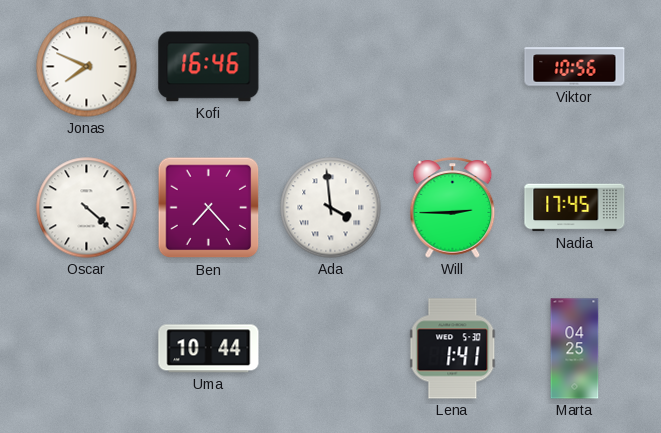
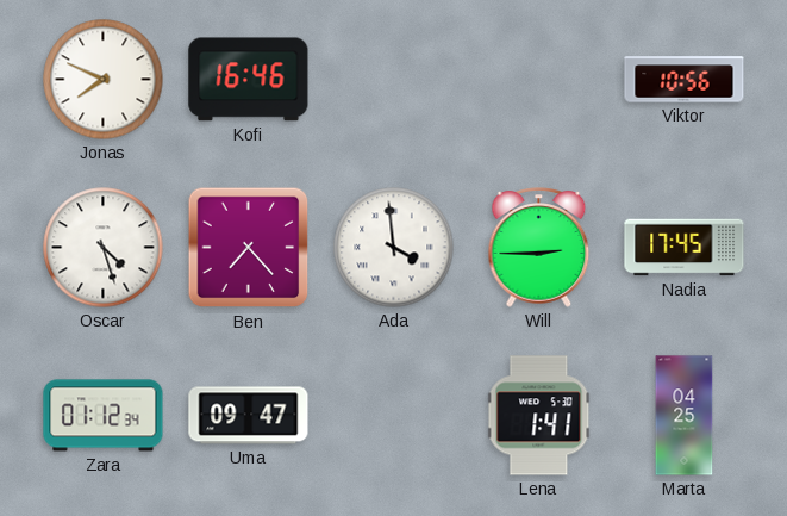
Oscar: 4:22 -> 4:27 (104, 248)
Zara: none -> 01:12 (104, 416)
Uma: 10:44 -> 09:47 (249, 416)
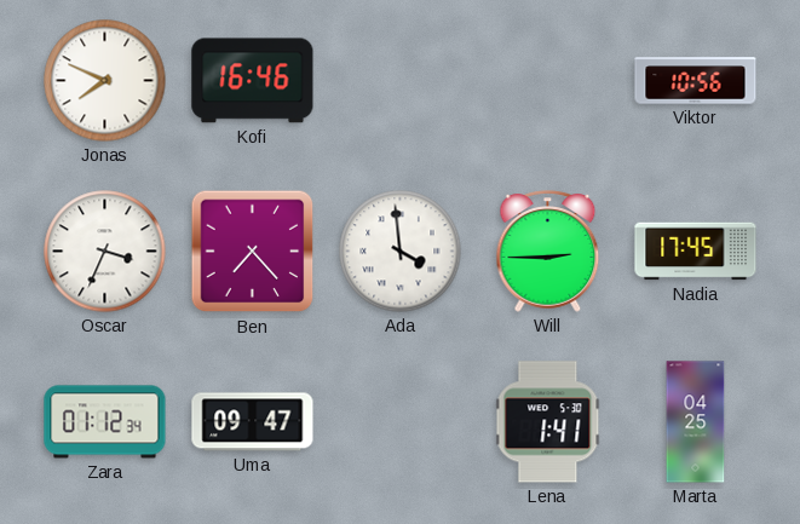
Oscar: 4:27 -> 3:34 (105, 252)
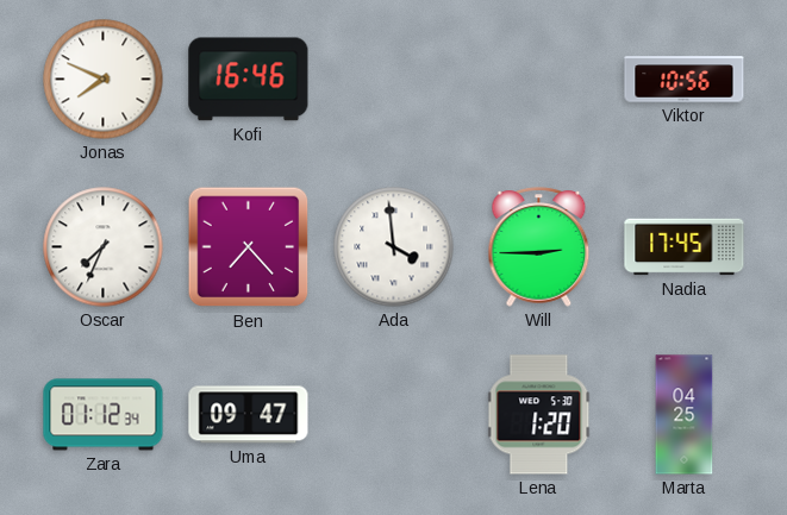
Oscar: 3:34 -> 7:34 (104, 247)
Lena: 1:41 -> 1:20 (539, 415)
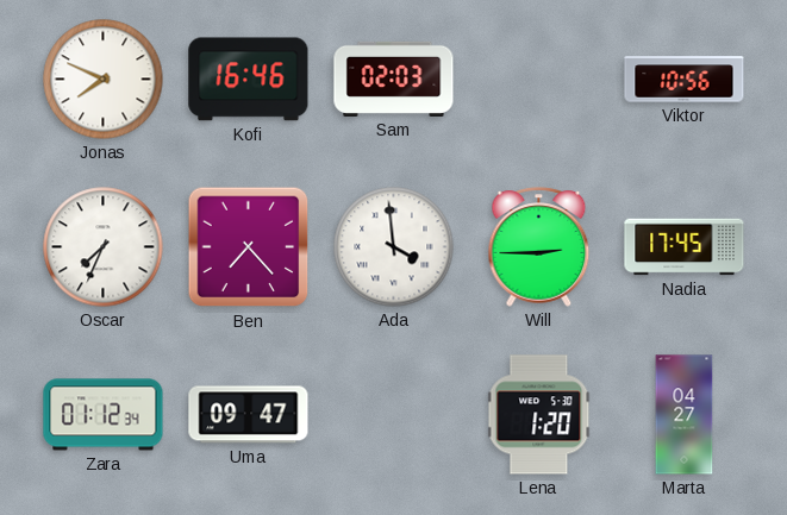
Sam: none -> 02:03 (394, 78)
Marta: 04:25 -> 04:27 (685, 415)
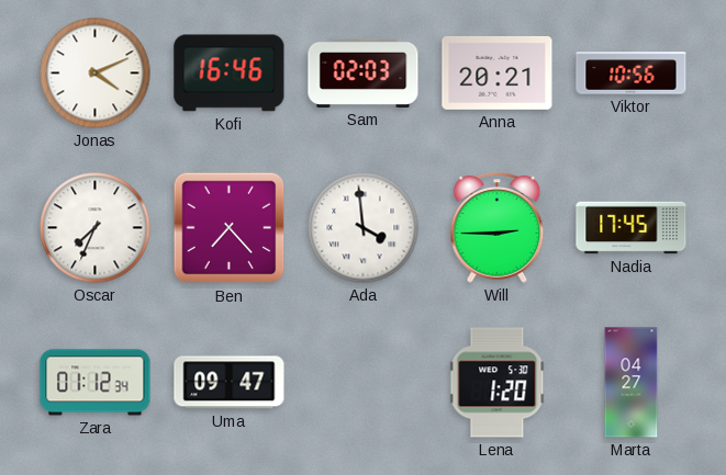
Jonas: 7:49 -> 4:11 (96, 73)
Anna: none -> 20:21 (498, 72)
